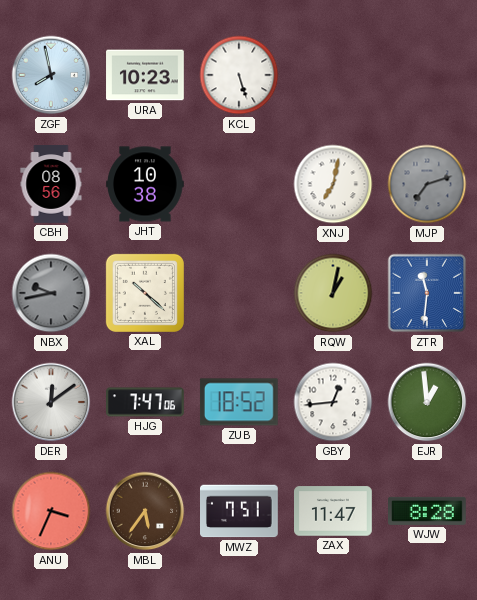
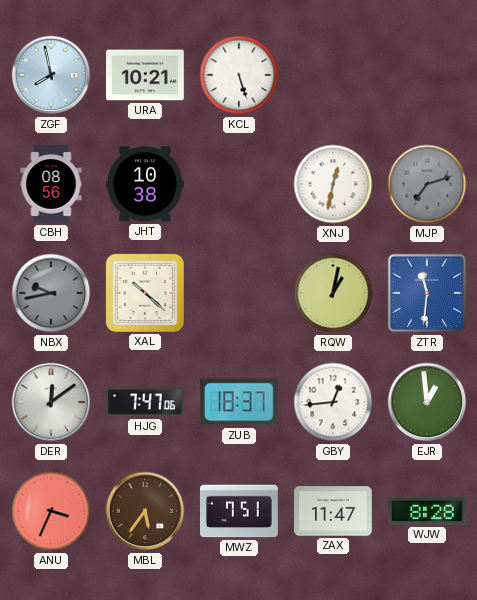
URA: 10:23 -> 10:21 (145, 75)
XNJ: 7:02 -> 12:32 (333, 184)
ZUB: 18:52 -> 18:37 (239, 402)
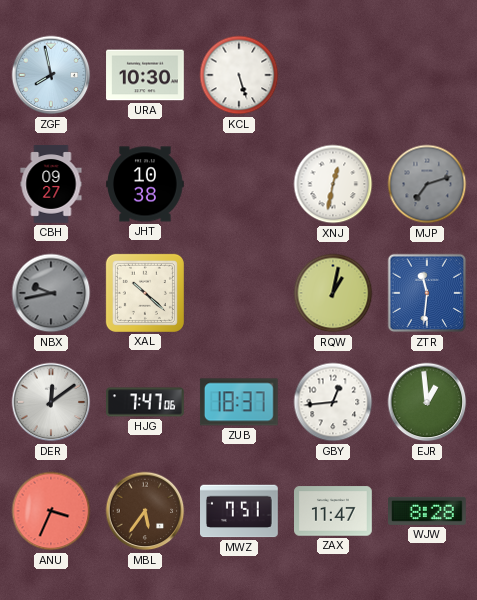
URA: 10:21 -> 10:30 (145, 75)
CBH: 08:56 -> 09:27 (51, 184)
